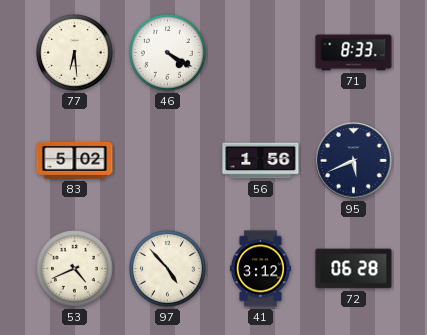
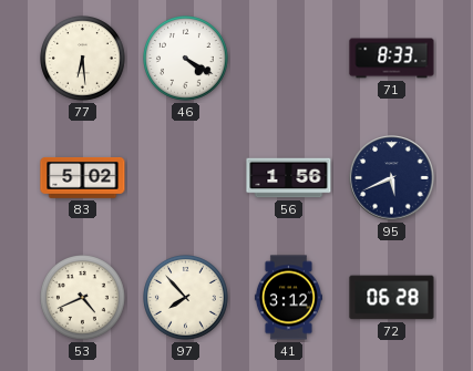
97: 4:53 -> 7:53 (186, 298)
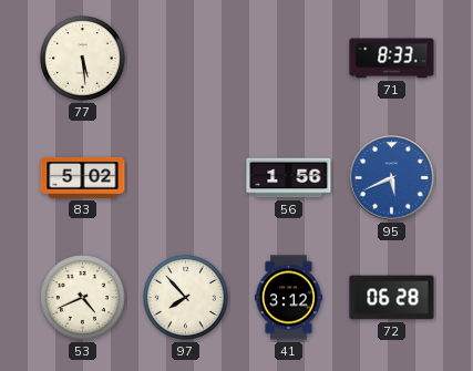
77: 6:29 -> 5:29 (83, 59)
46: 4:20 -> none (186, 59)
95 dial: navy -> blue (392, 178)
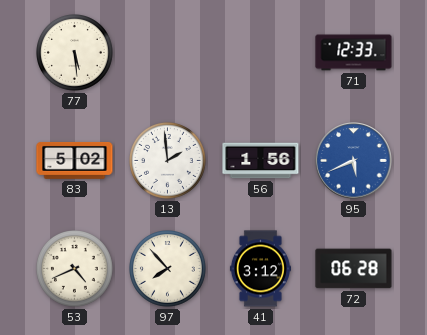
71: 8:33 -> 12:33 (354, 53)
13: none -> 1:59 (168, 161)
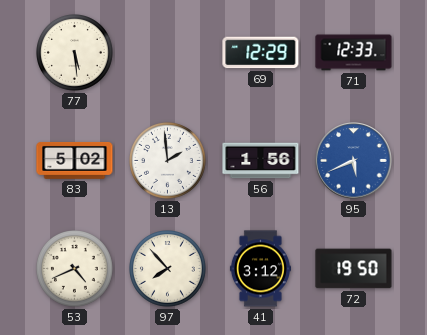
69: none -> 12:29 (261, 53)
72: 06:28 -> 19:50 (354, 269)
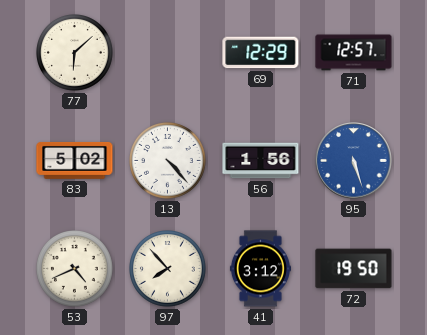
77: 5:29 -> 6:08 (75, 53)
71: 12:33 -> 12:57 (354, 53)
13: 1:59 -> 4:23 (168, 161)
95: 5:41 -> 5:27 (354, 161)
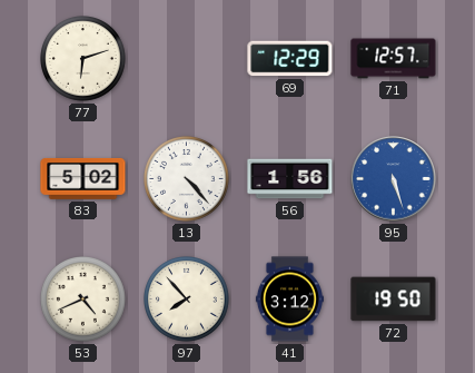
77: 6:08 -> 6:12 (83, 59)
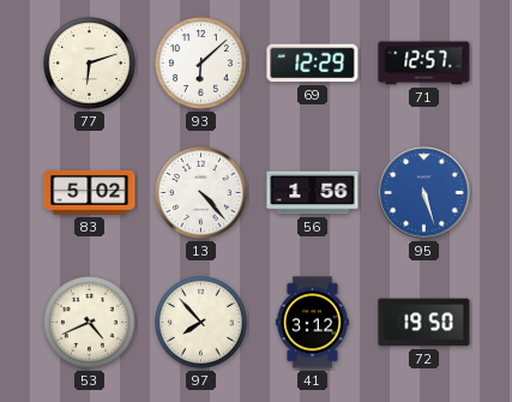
93: none -> 6:08 (201, 64)
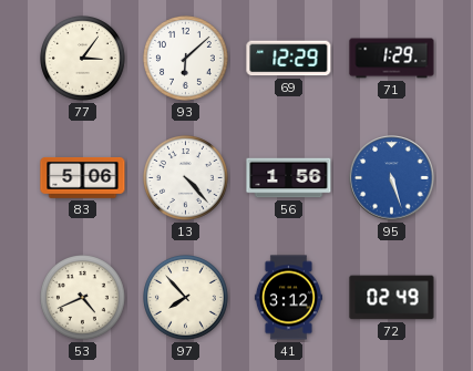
77: 6:12 -> 3:06 (83, 59)
71: 12:57 -> 1:29 (392, 59)
83: 5:02 -> 5:06 (83, 178)
72: 19:50 -> 02:49 (392, 298)
